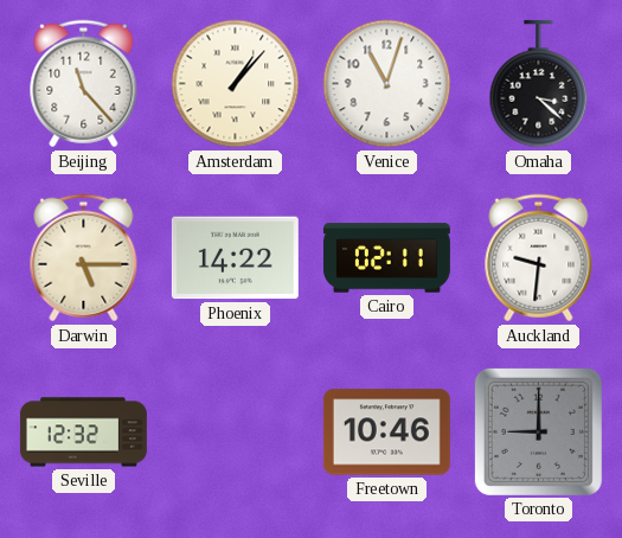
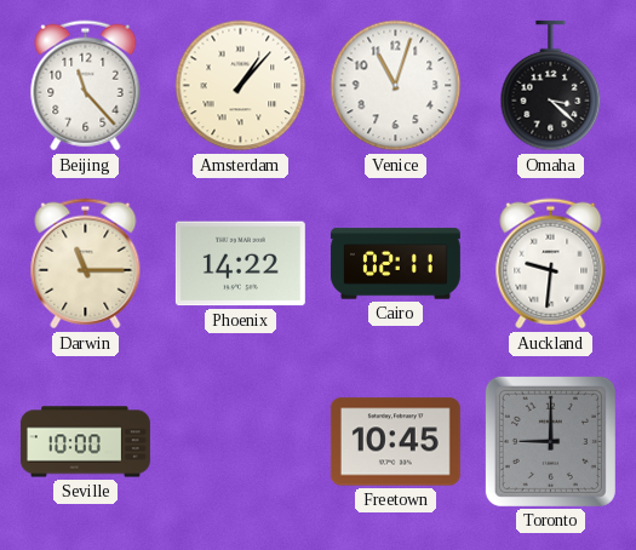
Darwin: 5:15 -> 11:15 (86, 264)
Seville: 12:32 -> 10:00 (85, 442)
Freetown: 10:46 -> 10:45 (395, 442)
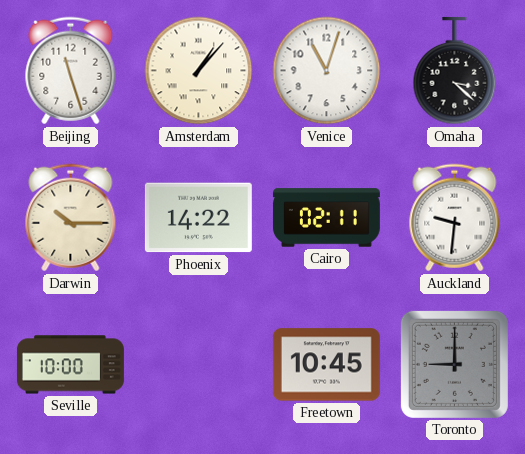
Beijing: 11:23 -> 11:27 (71, 71)
Darwin: 11:15 -> 10:15 (71, 218)
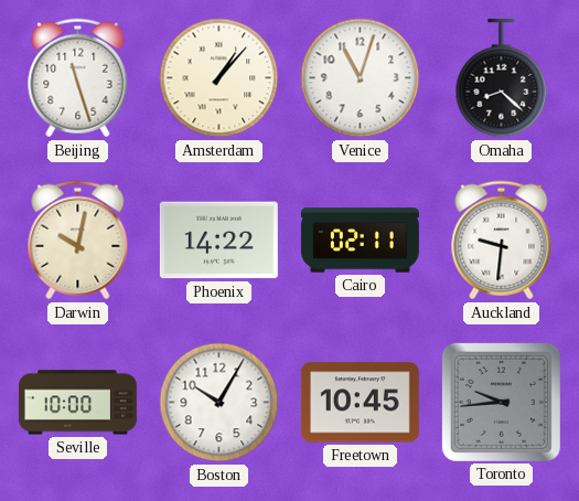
Omaha: 3:22 -> 8:22 (502, 78)
Darwin: 10:15 -> 10:02 (78, 241)
Boston: none -> 10:05 (219, 403)
Toronto: 9:00 -> 9:44 (501, 402)
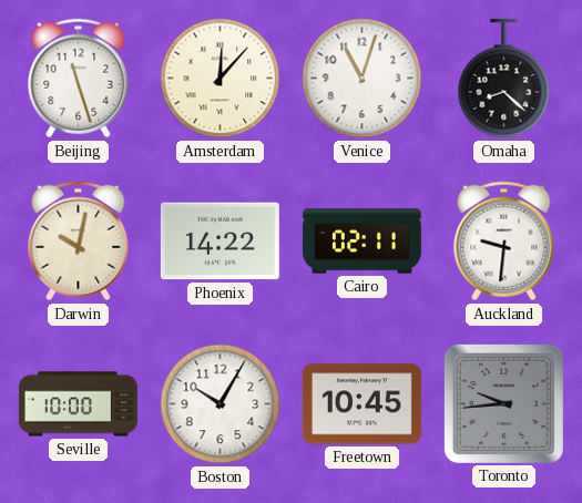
Amsterdam: 1:07 -> 12:07 (221, 79)
